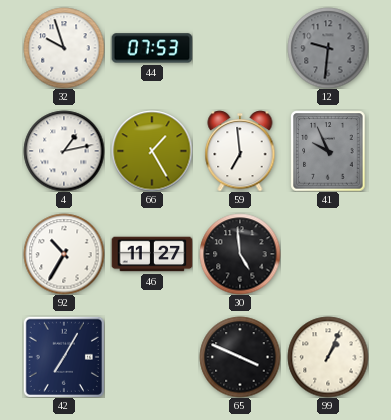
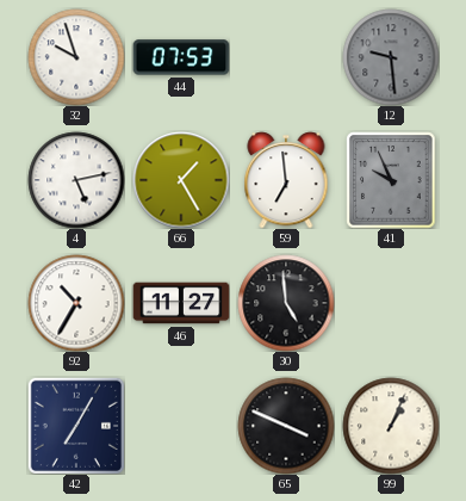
12: 9:31 -> 9:29 (391, 57)
4: 1:13 -> 5:13 (76, 180)
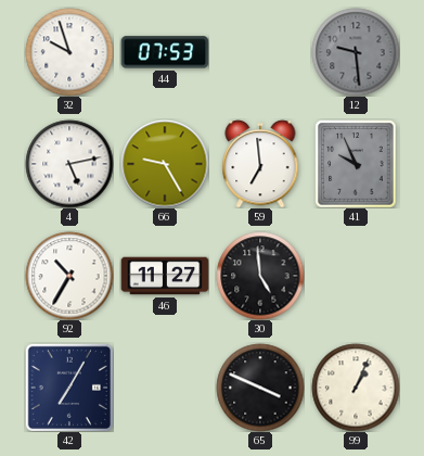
66: 1:25 -> 9:25 (165, 164)
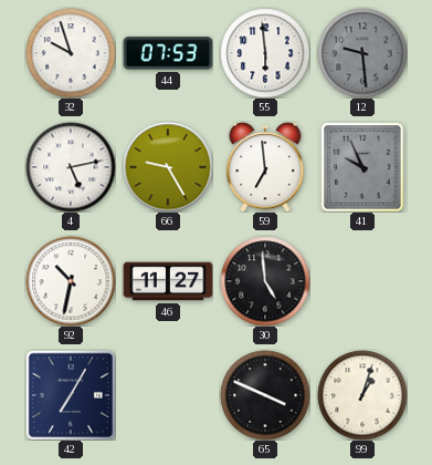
55: none -> 5:59 (265, 53)
92: 10:35 -> 10:32 (71, 281)
99: 1:04 -> 1:03 (362, 395)
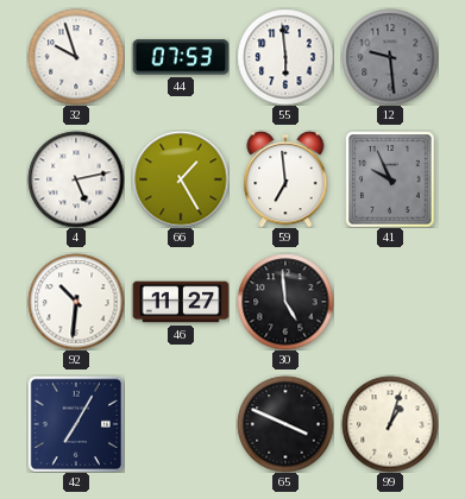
66: 9:25 -> 1:25 (181, 179)
92: 10:32 -> 10:31 (76, 302)
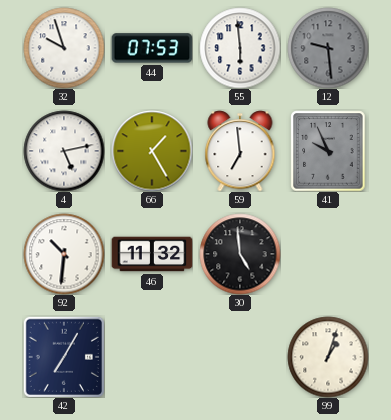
46: 11:27 -> 11:32 (152, 254)
65: 3:49 -> none (285, 424)
